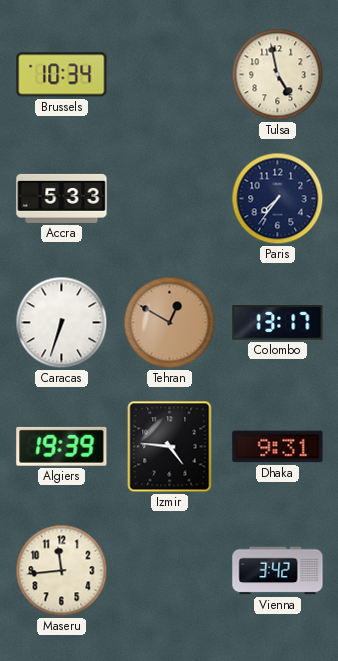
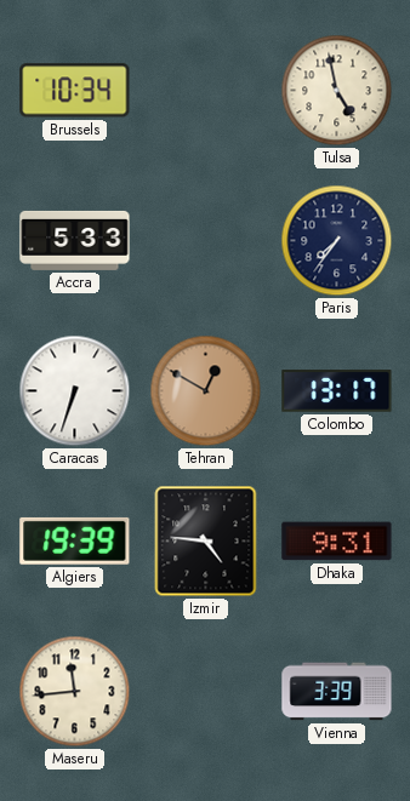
Vienna: 3:42 -> 3:39 (337, 692)
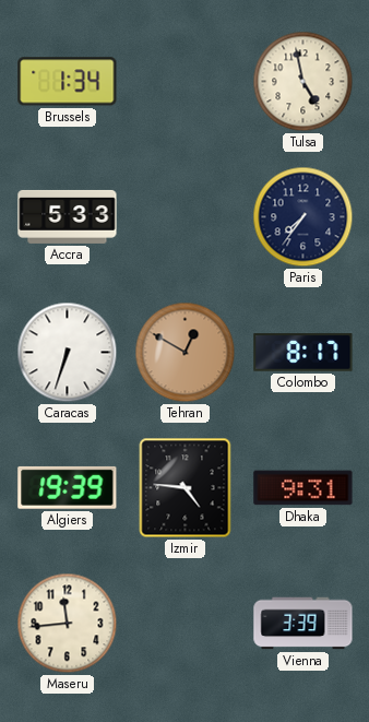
Brussels: 10:34 -> 1:34 (68, 82)
Colombo: 13:17 -> 8:17 (303, 353)
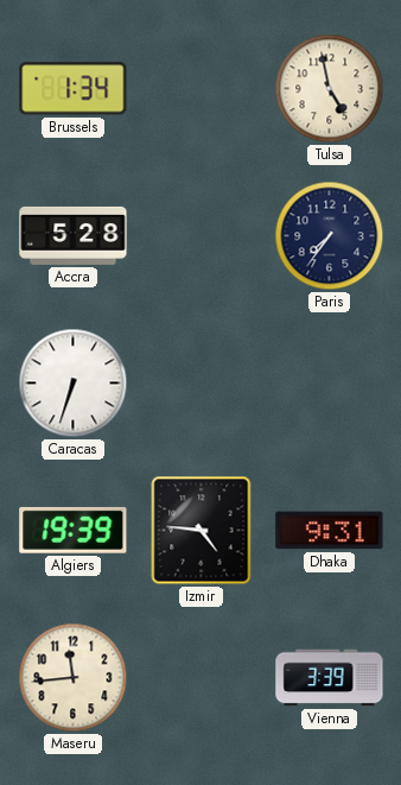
Accra: 5:33 -> 5:28 (74, 235)
Tehran: 12:50 -> none (186, 353)
Colombo: 8:17 -> none (303, 353)
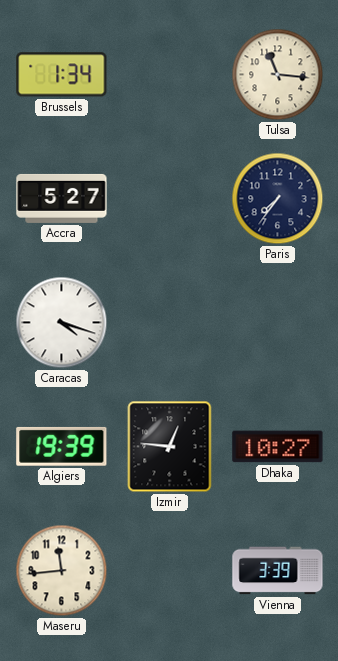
Tulsa: 4:58 -> 11:16 (278, 75)
Accra: 5:28 -> 5:27 (62, 198)
Caracas: 6:33 -> 4:18 (62, 323)
Izmir: 4:46 -> 12:46 (170, 447)
Dhaka: 9:31 -> 10:27 (278, 447)
